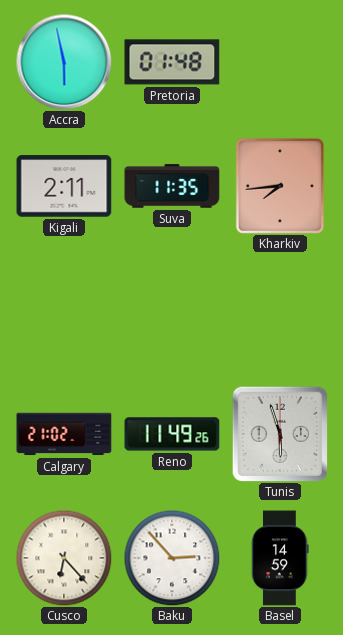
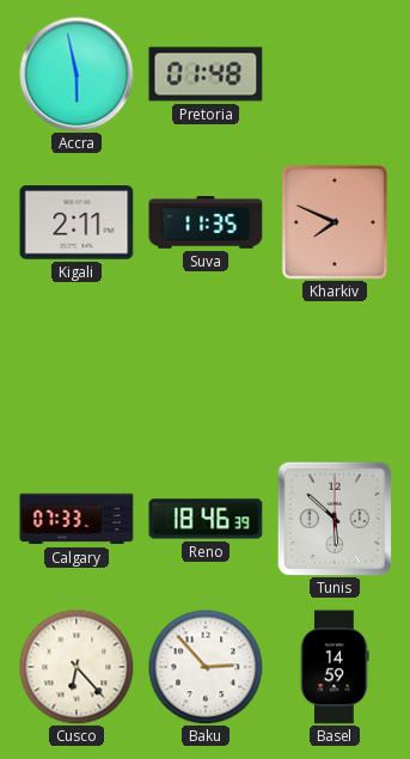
Kharkiv: 7:44 -> 7:49 (335, 222)
Calgary: 21:02 -> 07:33 (77, 519)
Reno: 11:49 -> 18:46 (206, 519)
Tunis: 5:57 -> 5:52 (333, 518)
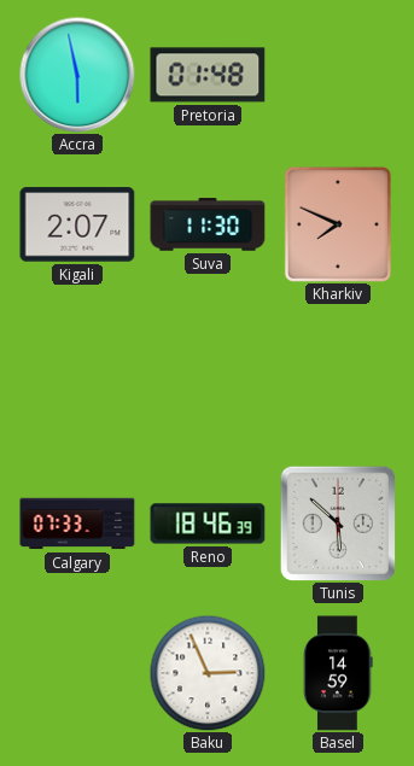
Kigali: 2:11 -> 2:07 (77, 224)
Suva: 11:35 -> 11:30 (208, 224)
Cusco: 6:23 -> none (77, 667)
Baku: 2:53 -> 2:56 (208, 673)
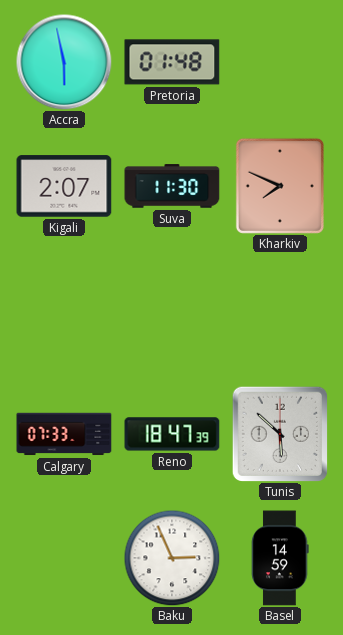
Reno: 18:46 -> 18:47 (172, 434)
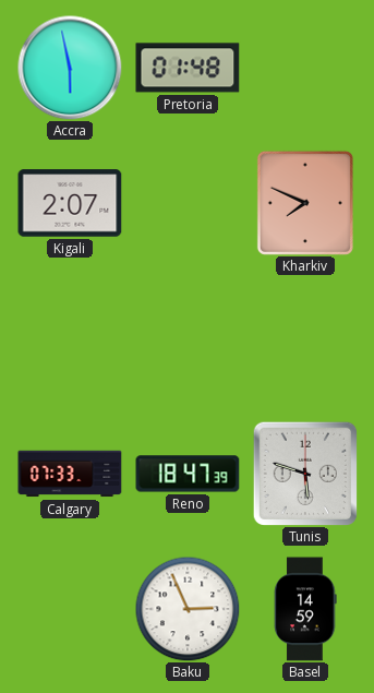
Suva: 11:30 -> none (172, 186)
Tunis: 5:52 -> 5:48 (304, 473)
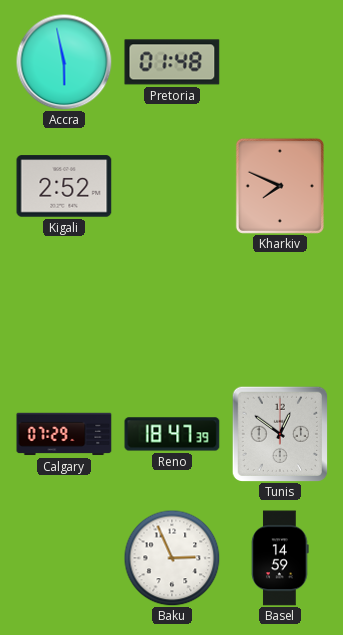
Kigali: 2:07 -> 2:52 (64, 186)
Calgary: 07:33 -> 07:29 (64, 434)
Tunis: 5:48 -> 12:51 (279, 433)
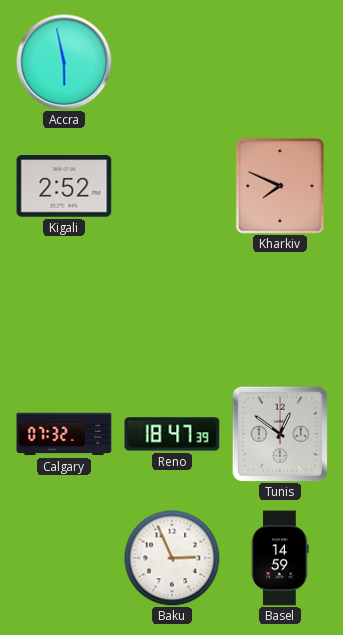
Pretoria: 01:48 -> none (172, 62)
Calgary: 07:29 -> 07:32 (64, 434)
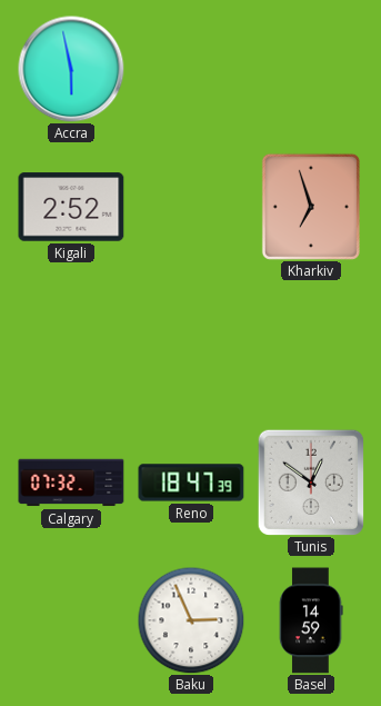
Kharkiv: 7:49 -> 6:57 (311, 207)
